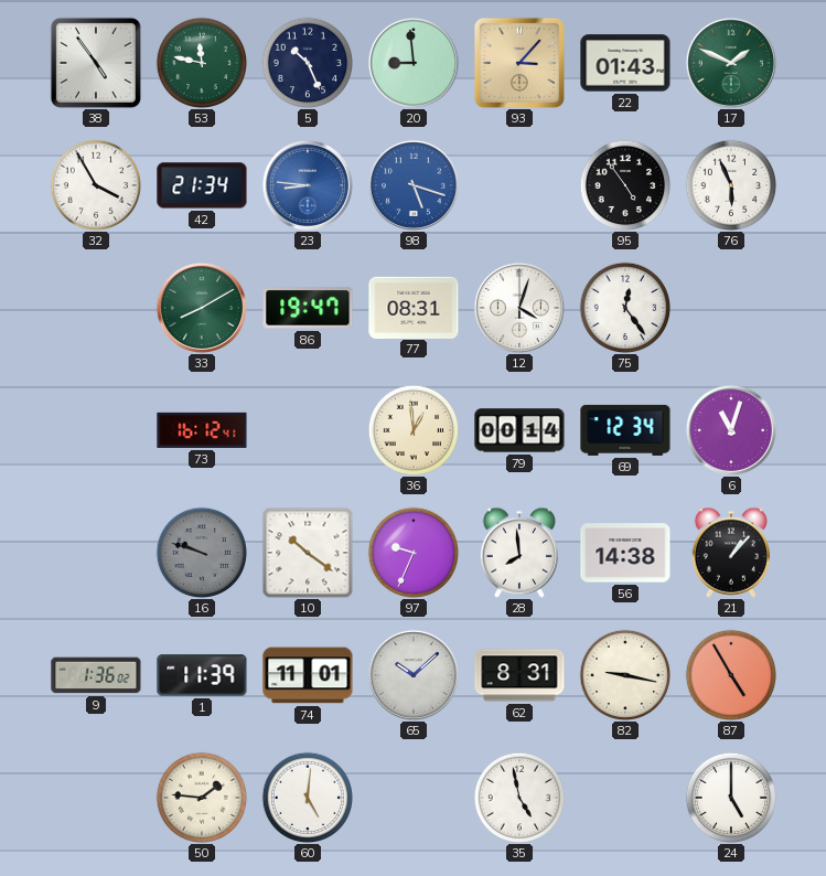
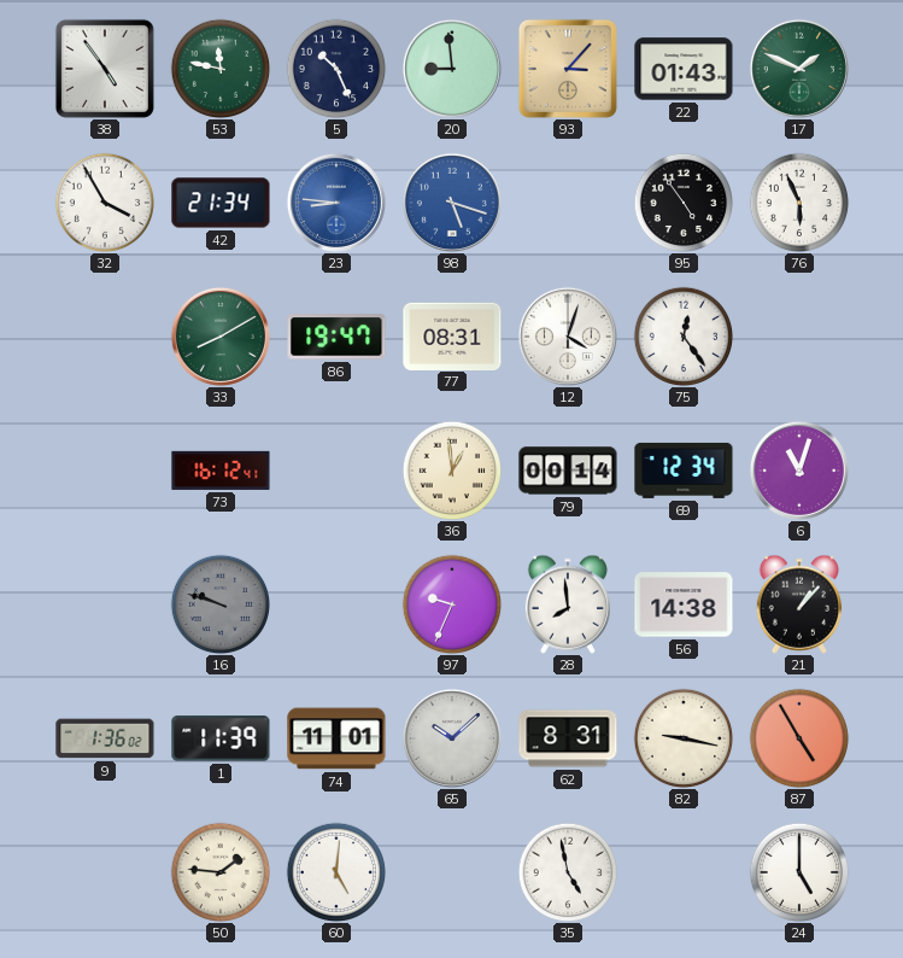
10: 10:21 -> none (308, 553)
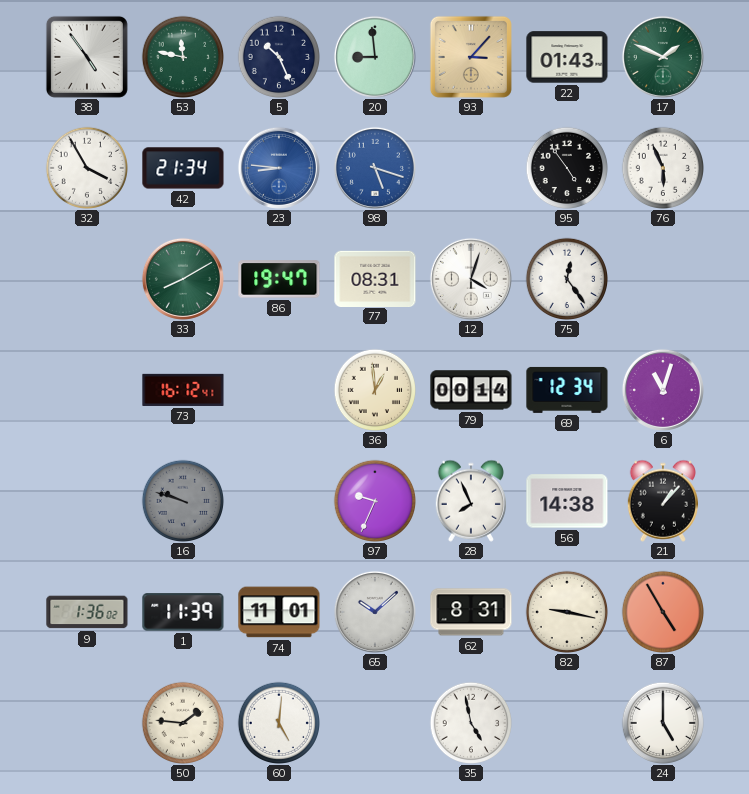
28: 7:59 -> 7:56 (470, 501)
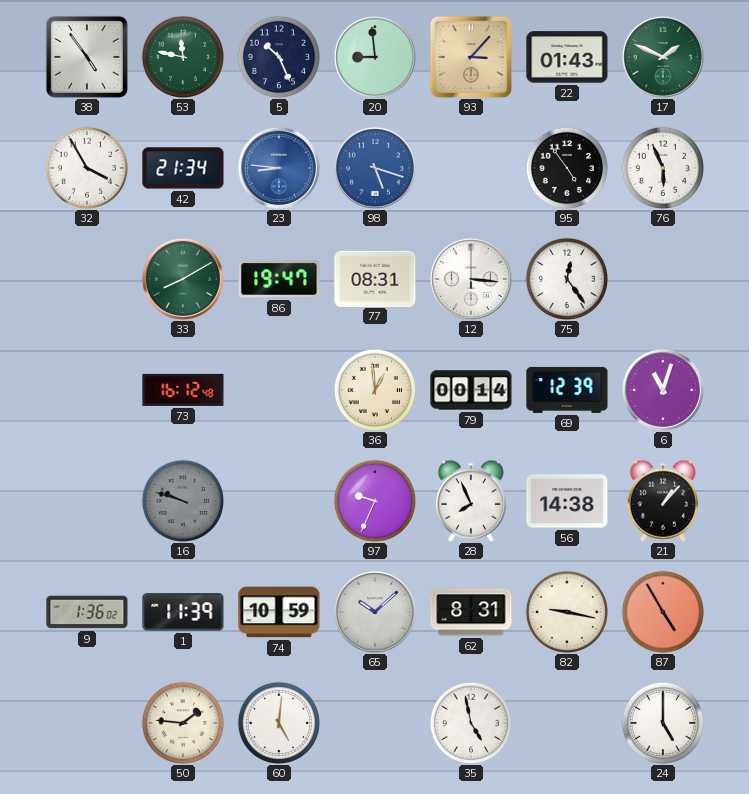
12: 4:03 -> 3:16 (471, 279)
73: 16:12:41 -> 16:12:48 (183, 390)
69: 12:34 -> 12:39 (567, 390)
74: 11:01 -> 10:59 (279, 612)
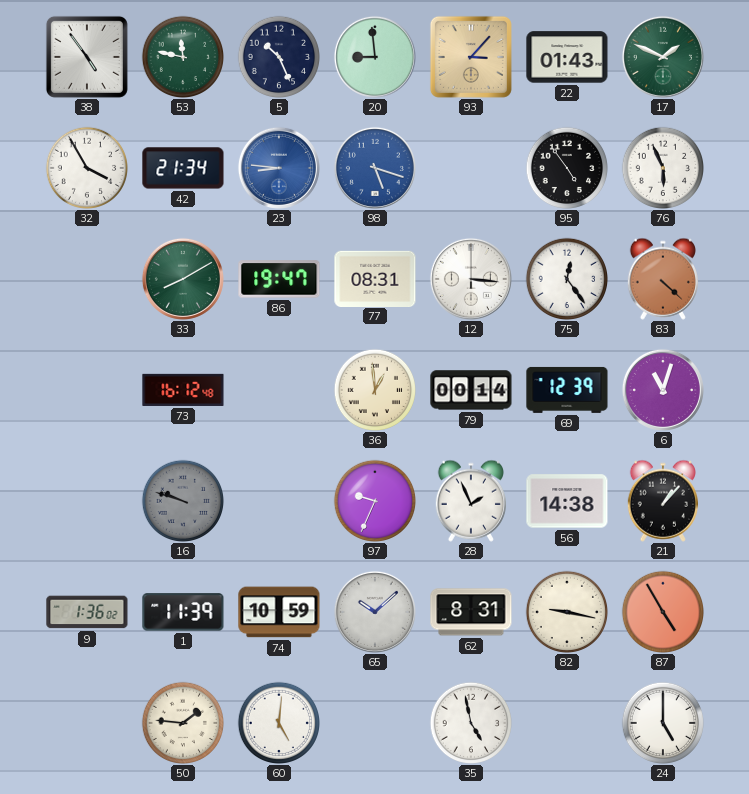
83: none -> 4:22 (662, 279)
28: 7:56 -> 1:56 (470, 501)
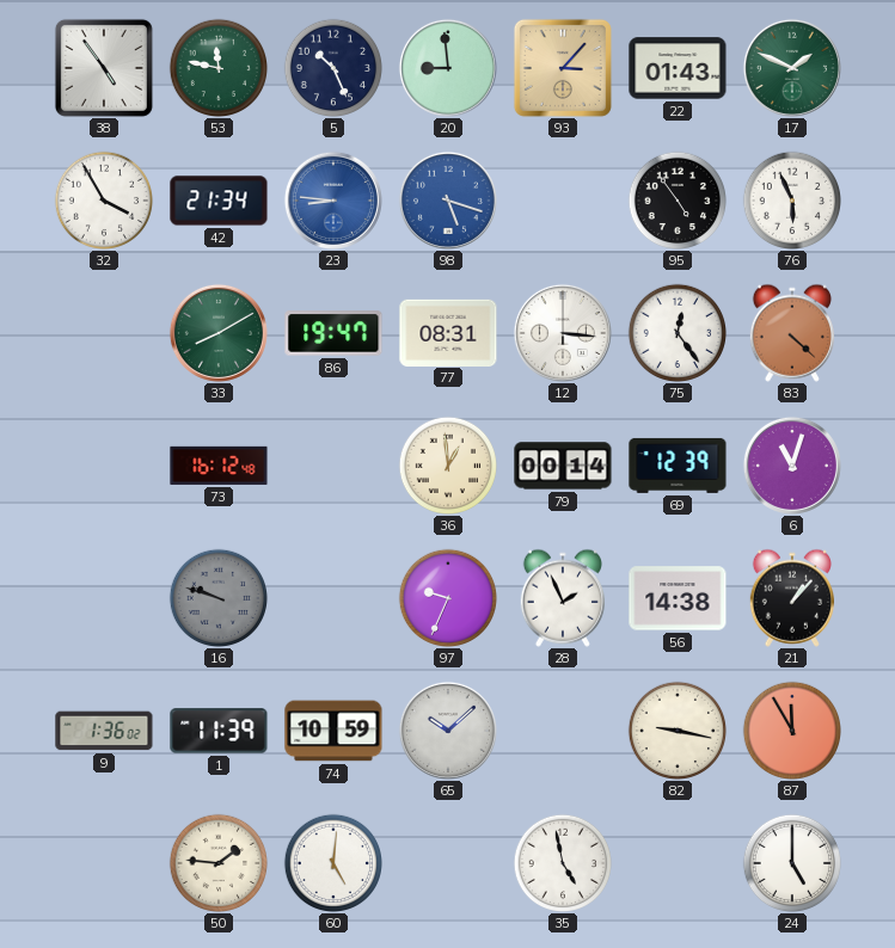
62: 8:31 -> none (471, 612)
87: 4:55 -> 11:55 (791, 730)
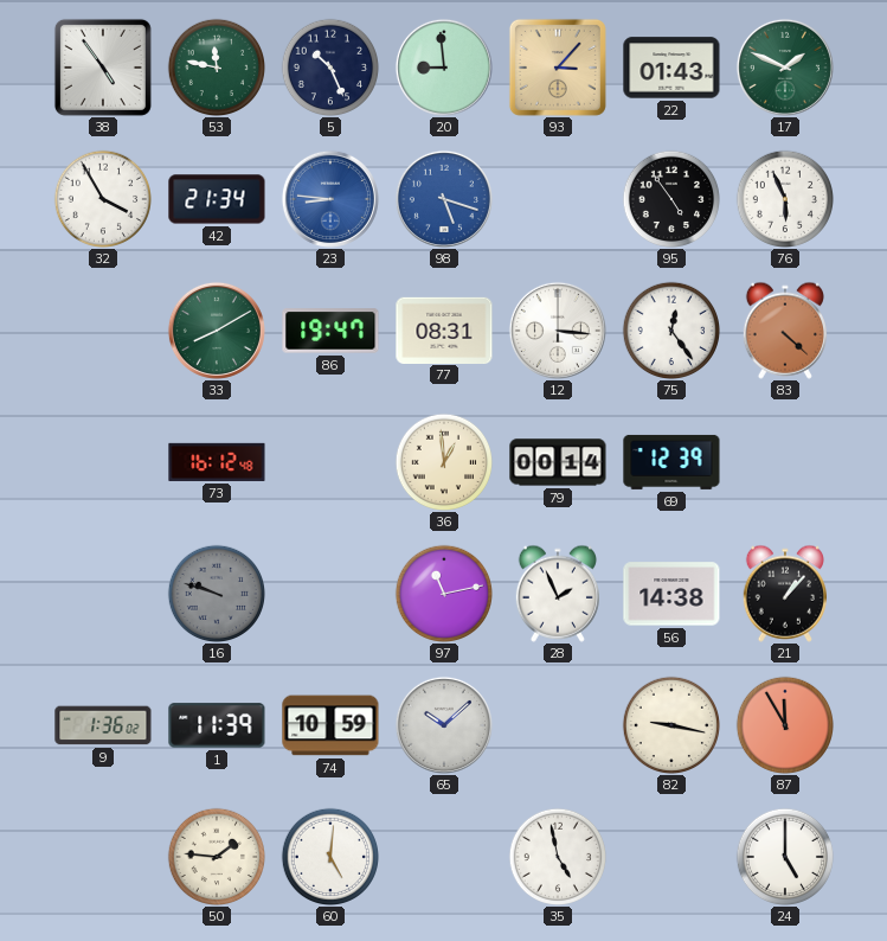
6: 11:03 -> none (792, 466)
97: 9:34 -> 11:13 (443, 593)
